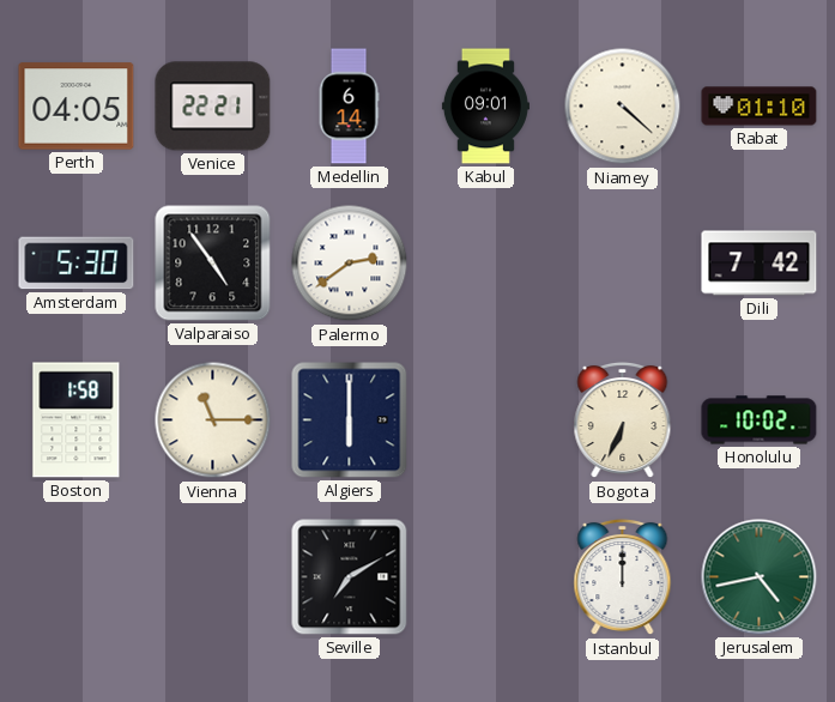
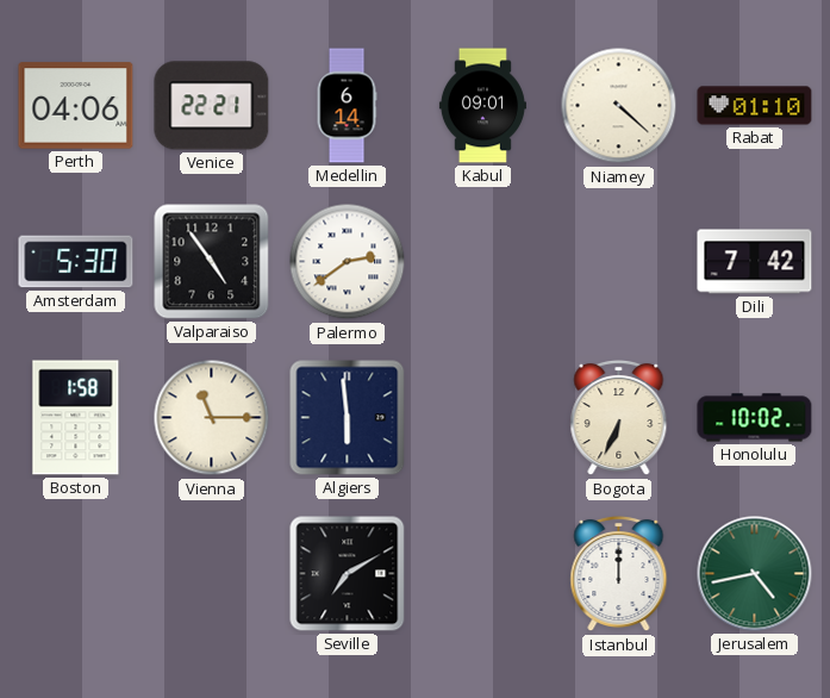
Perth: 04:05 -> 04:06 (76, 106)
Algiers: 6:00 -> 5:59 (348, 418)
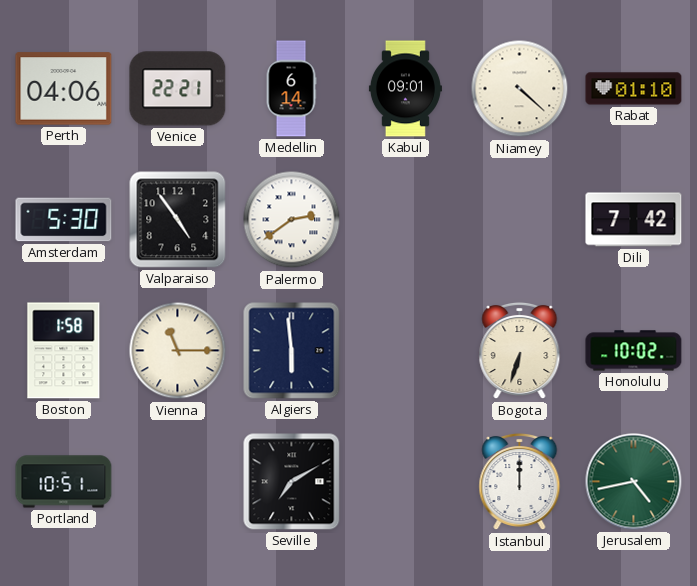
Bogota: 6:34 -> 6:33 (520, 351)
Portland: none -> 10:51 (64, 482)
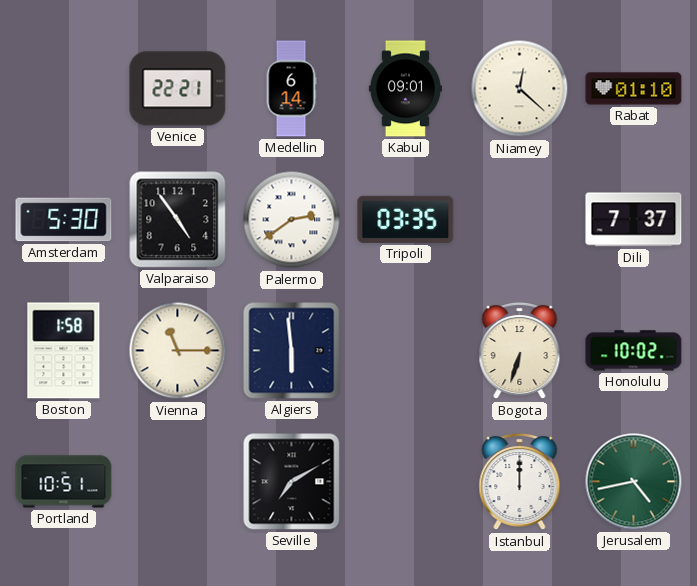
Perth: 04:06 -> none (64, 89)
Niamey: 4:22 -> 12:22 (520, 89)
Tripoli: none -> 03:35 (406, 219)
Dili: 7:42 -> 7:37 (634, 220)
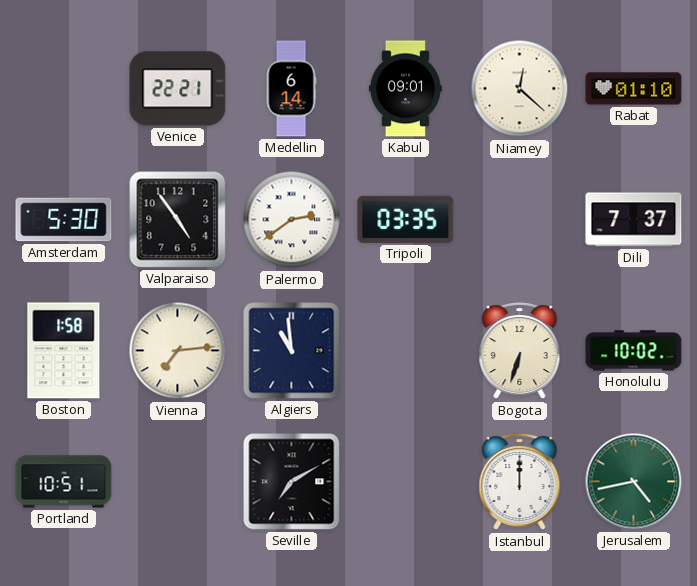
Vienna: 11:15 -> 7:14 (178, 351)
Algiers: 5:59 -> 10:59 (292, 351)
